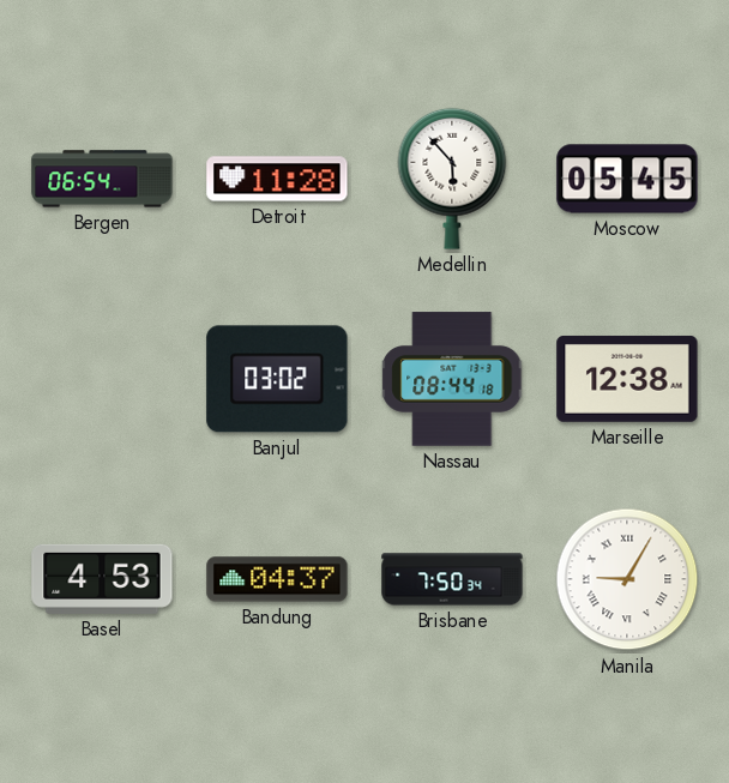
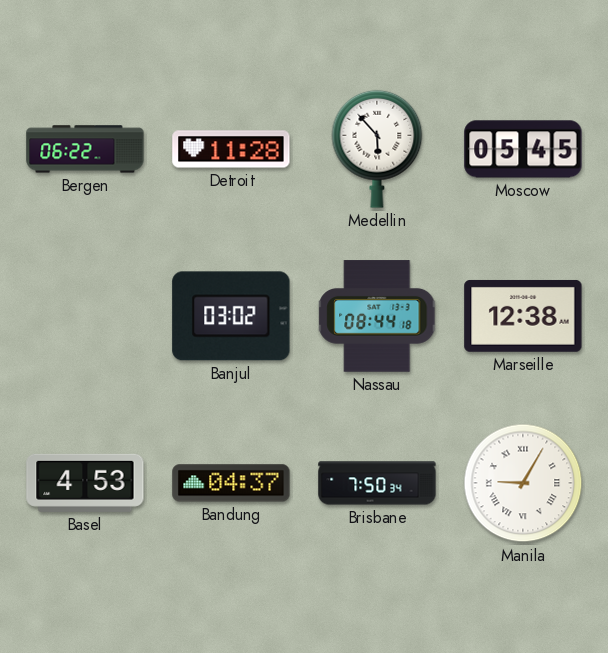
Bergen: 06:54 -> 06:22 (85, 149)
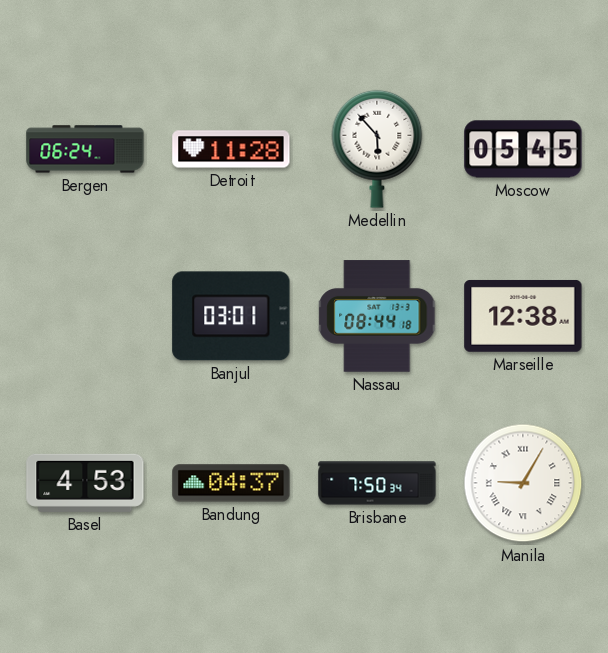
Bergen: 06:22 -> 06:24 (85, 149)
Banjul: 03:02 -> 03:01 (231, 316)
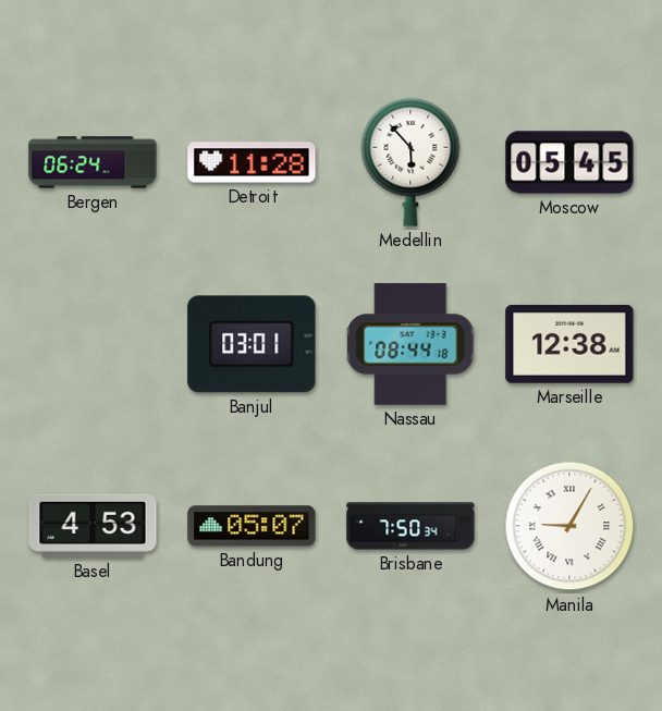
Bandung: 04:37 -> 05:07 (252, 526)
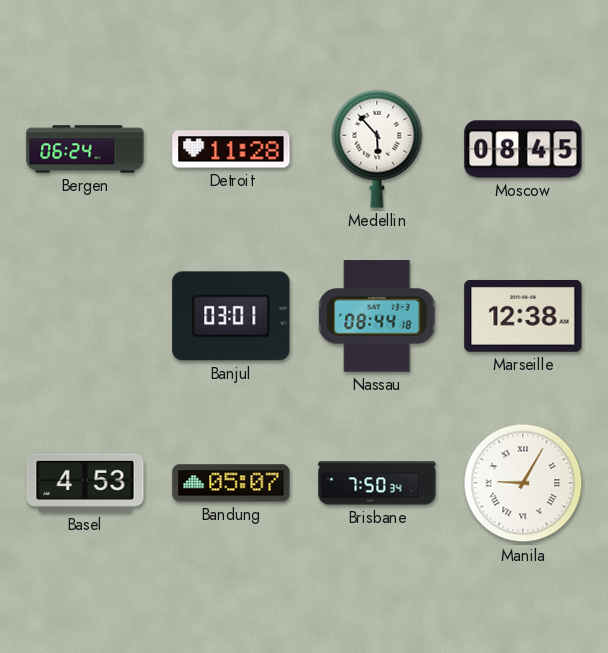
Moscow: 05:45 -> 08:45 (523, 149)
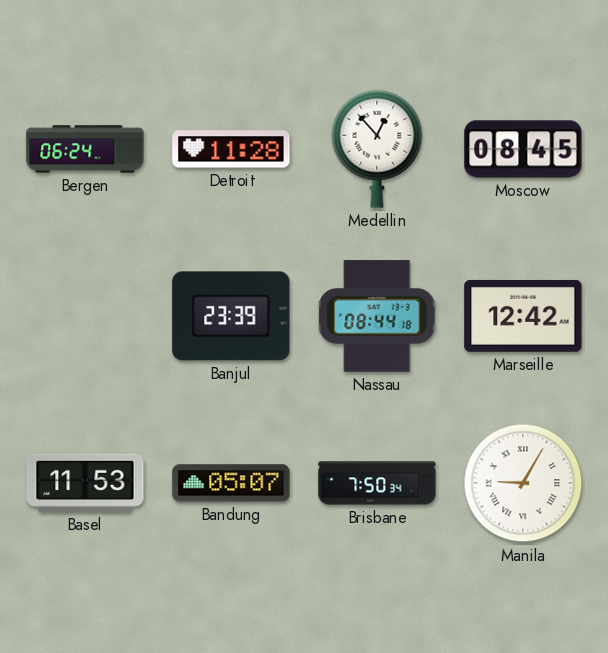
Medellin: 5:53 -> 12:53 (377, 149)
Banjul: 03:01 -> 23:39 (231, 316)
Marseille: 12:38 -> 12:42 (523, 316)
Basel: 4:53 -> 11:53 (85, 483)
